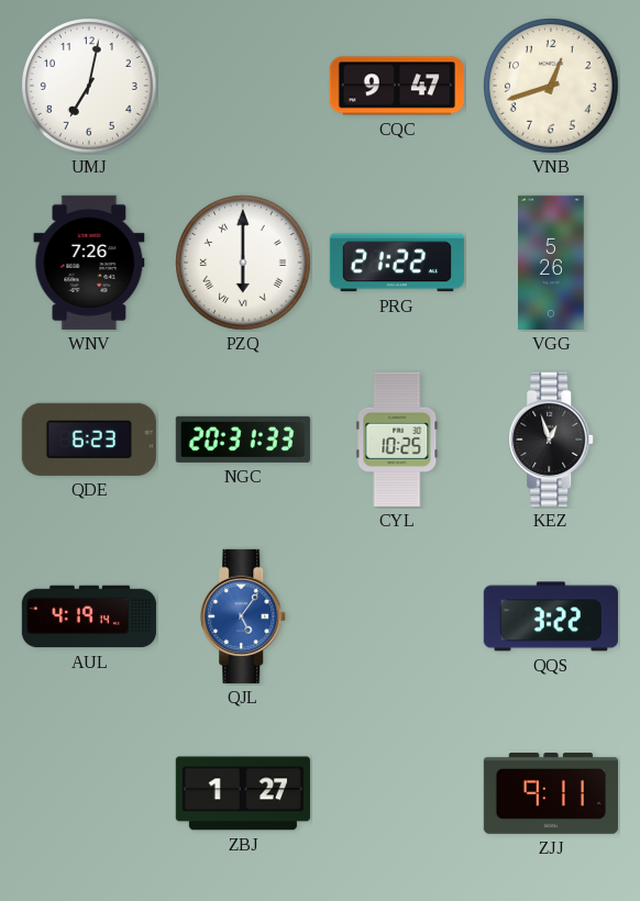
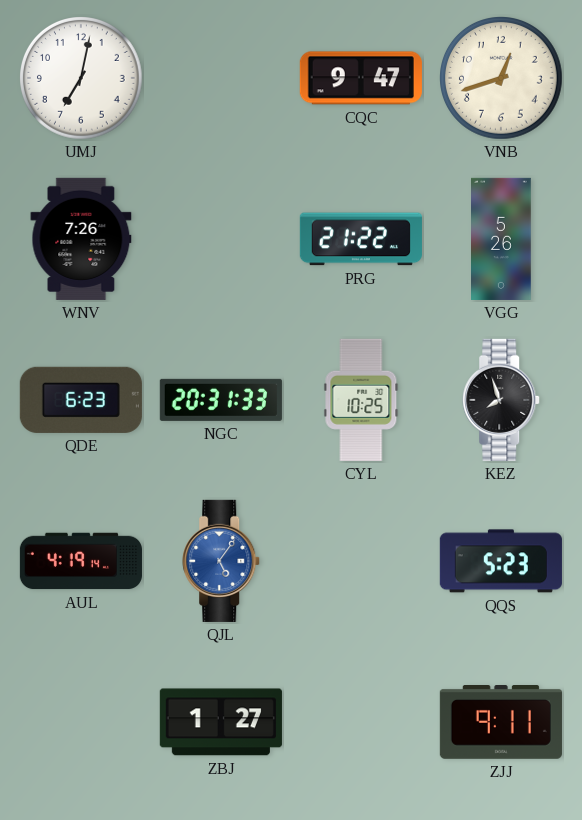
PZQ: 6:00 -> none (244, 264)
KEZ: 12:57 -> 7:57 (502, 400)
QQS: 3:22 -> 5:23 (501, 561)
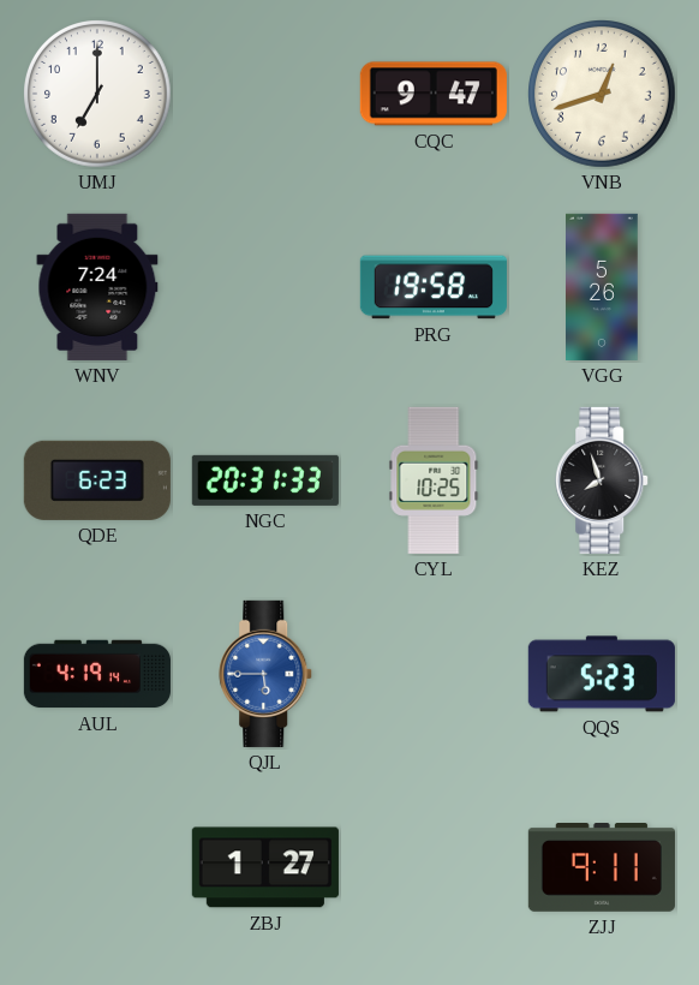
UMJ: 7:02 -> 7:00 (98, 95)
WNV: 7:26 -> 7:24 (97, 287)
PRG: 21:22 -> 19:58 (434, 287)
QJL: 5:06 -> 5:45 (267, 674)
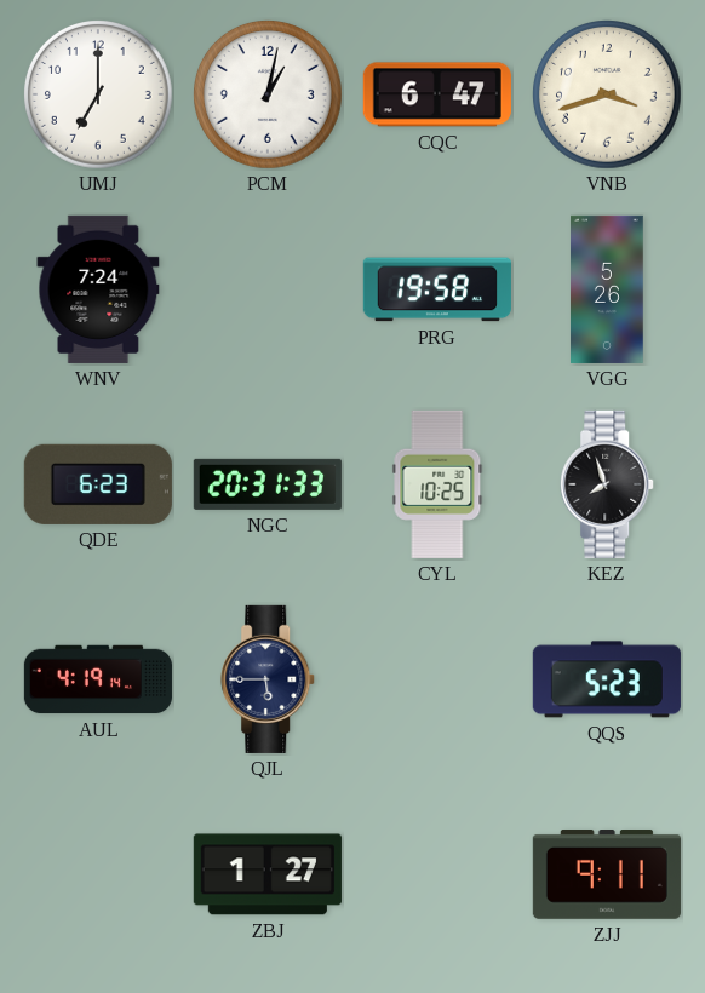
PCM: none -> 1:02 (269, 96)
CQC: 9:47 -> 6:47 (437, 94)
VNB: 12:42 -> 3:42 (608, 96)
QJL dial: blue -> navy (269, 679)
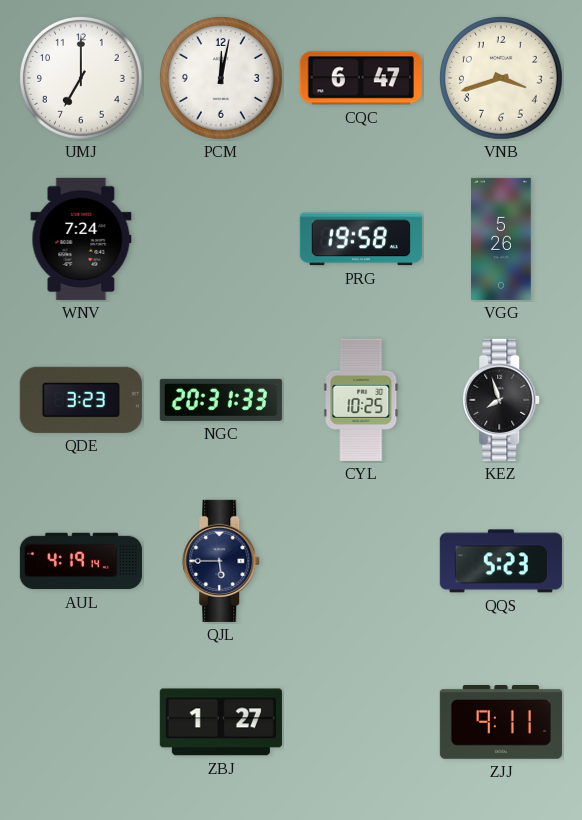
PCM: 1:02 -> 12:02 (222, 79)
QDE: 6:23 -> 3:23 (81, 400)
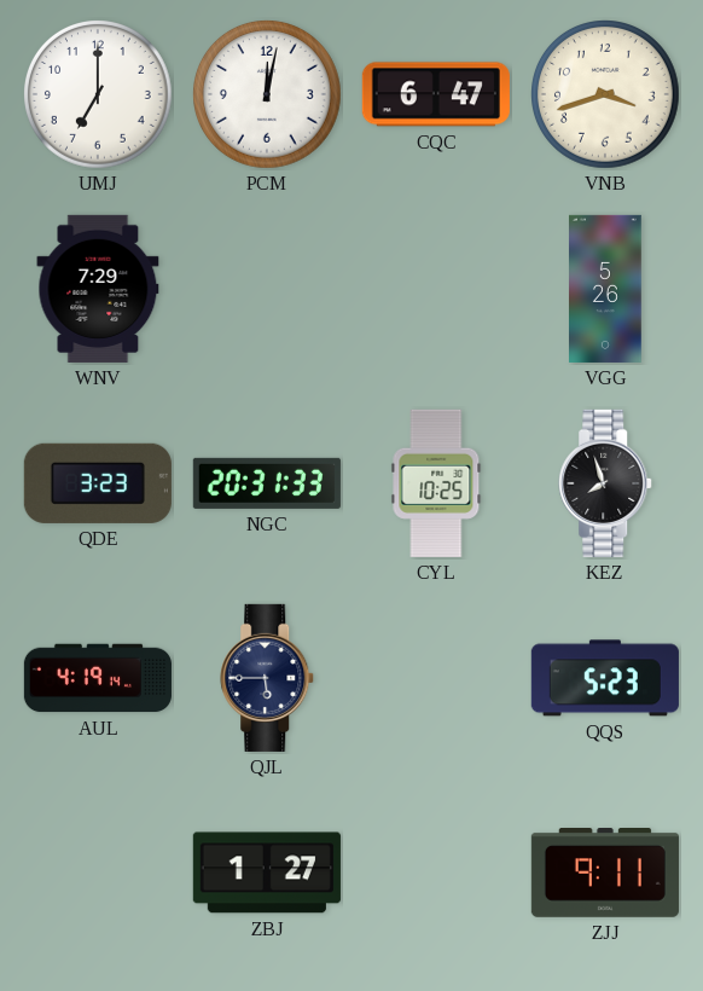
WNV: 7:24 -> 7:29 (98, 289)
PRG: 19:58 -> none (361, 239)
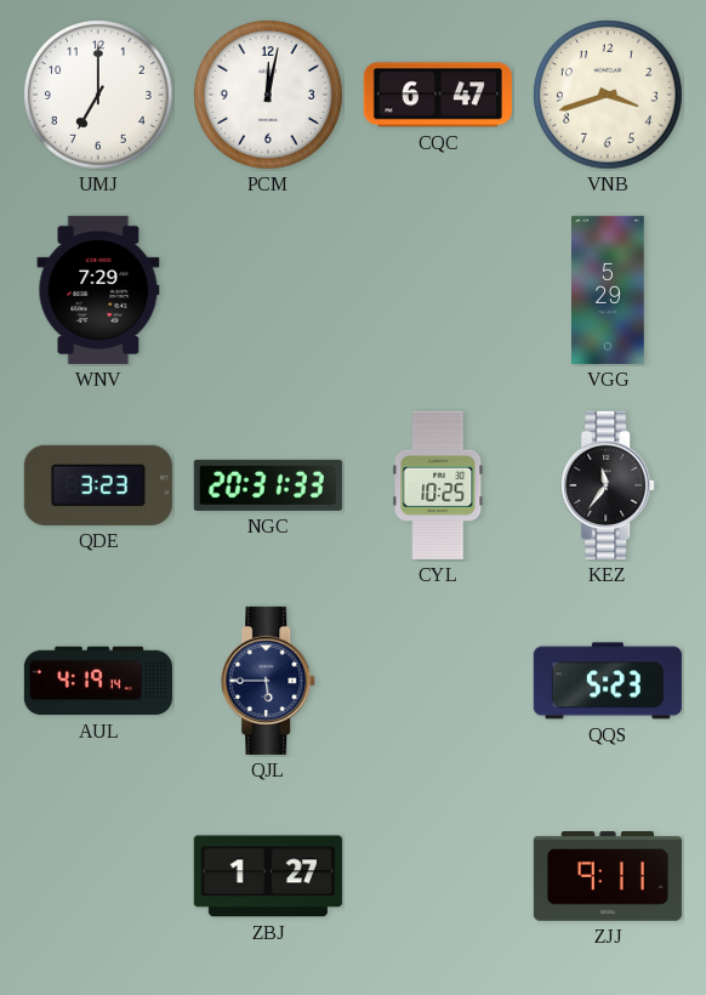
VGG: 5:26 -> 5:29 (609, 290)
KEZ: 7:57 -> 11:36 (609, 485)
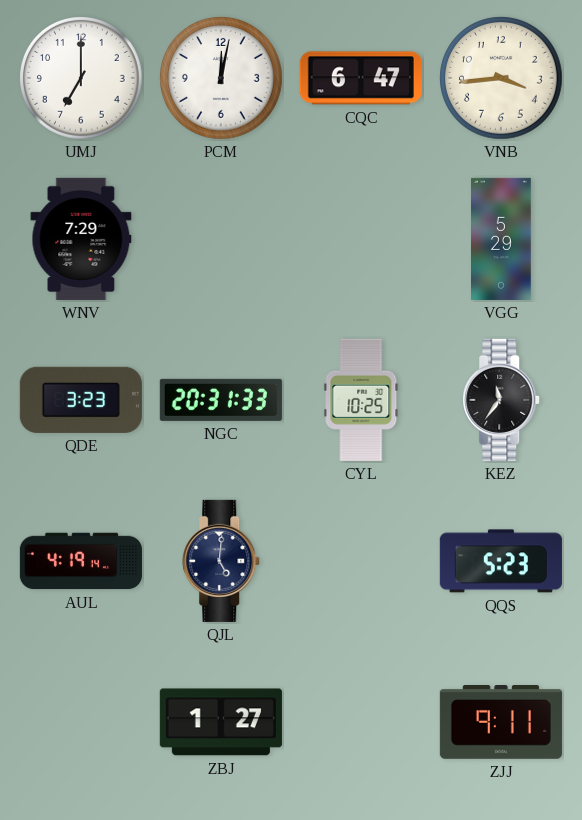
VNB: 3:42 -> 3:44 (502, 79)
QJL: 5:45 -> 5:01 (222, 561)
